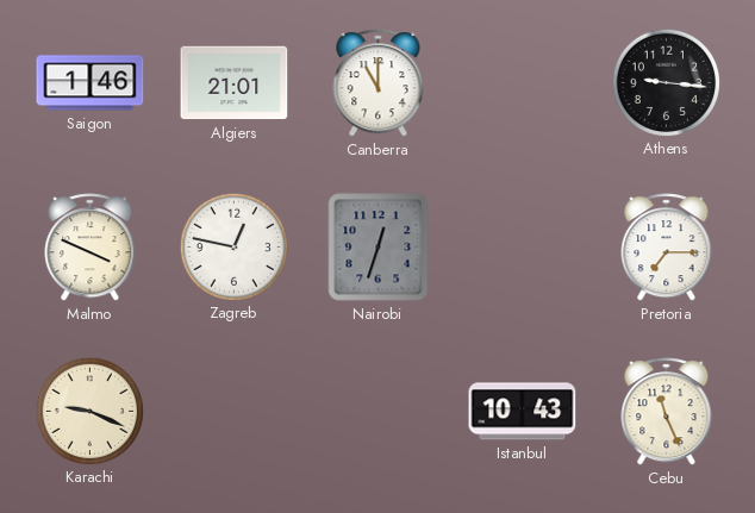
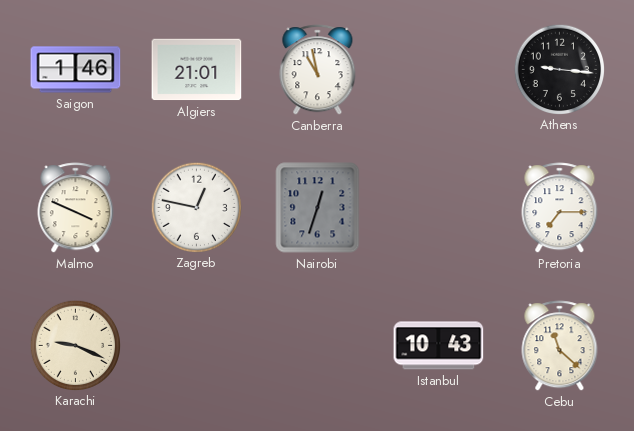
Canberra: 11:00 -> 10:58 (318, 70)
Cebu: 11:26 -> 11:22 (560, 346)
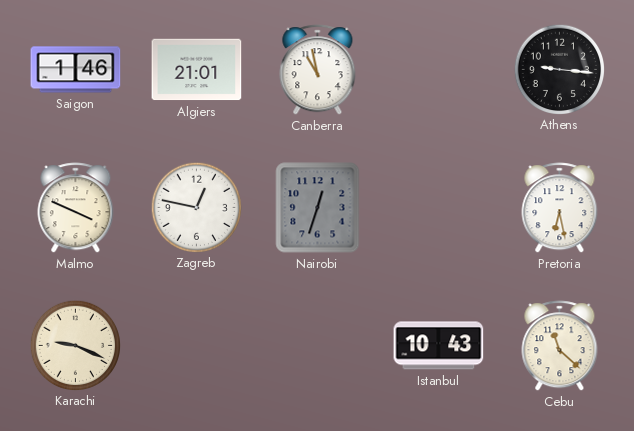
Pretoria: 7:15 -> 6:28 (560, 208)
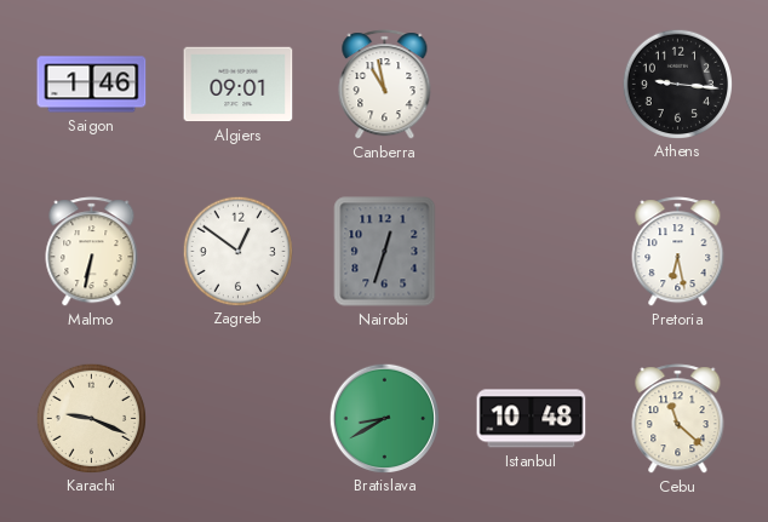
Algiers: 21:01 -> 09:01 (239, 85)
Malmo: 3:49 -> 6:32 (92, 252)
Zagreb: 12:47 -> 12:51 (237, 251)
Bratislava: none -> 8:40 (384, 418)
Istanbul: 10:43 -> 10:48 (532, 419)
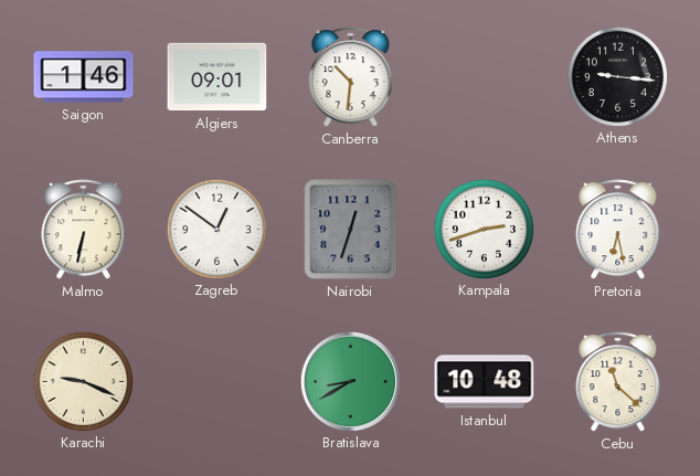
Canberra: 10:58 -> 10:31 (351, 77)
Kampala: none -> 2:42 (484, 229)
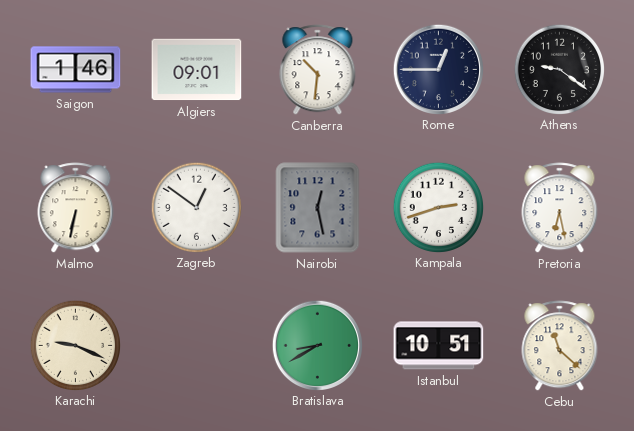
Rome: none -> 12:45 (438, 69)
Athens: 9:16 -> 9:21 (559, 69)
Nairobi: 12:33 -> 12:28 (318, 208)
Istanbul: 10:48 -> 10:51 (439, 346)
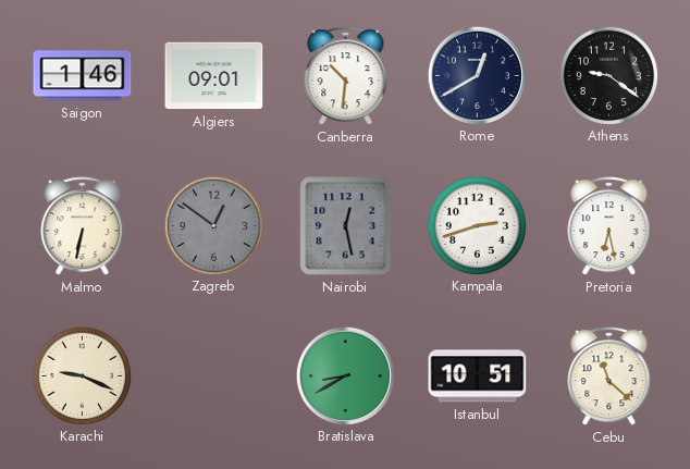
Rome: 12:45 -> 12:40 (477, 75)
Zagreb dial: white -> grey (213, 225)
